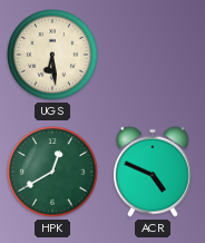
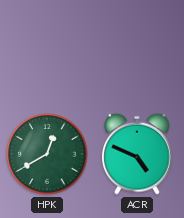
UGS: 6:29 -> none (52, 55)
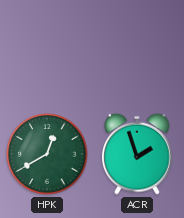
ACR: 4:49 -> 1:57 (138, 154)
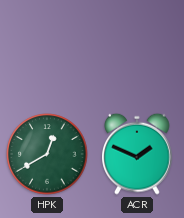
ACR: 1:57 -> 1:49 (138, 154)
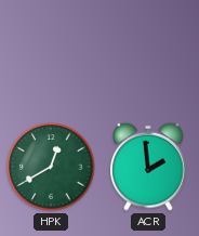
ACR: 1:49 -> 1:59 (149, 167)
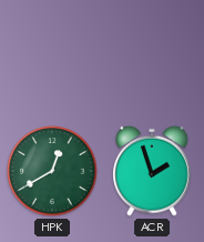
ACR: 1:59 -> 1:57 (153, 171)
